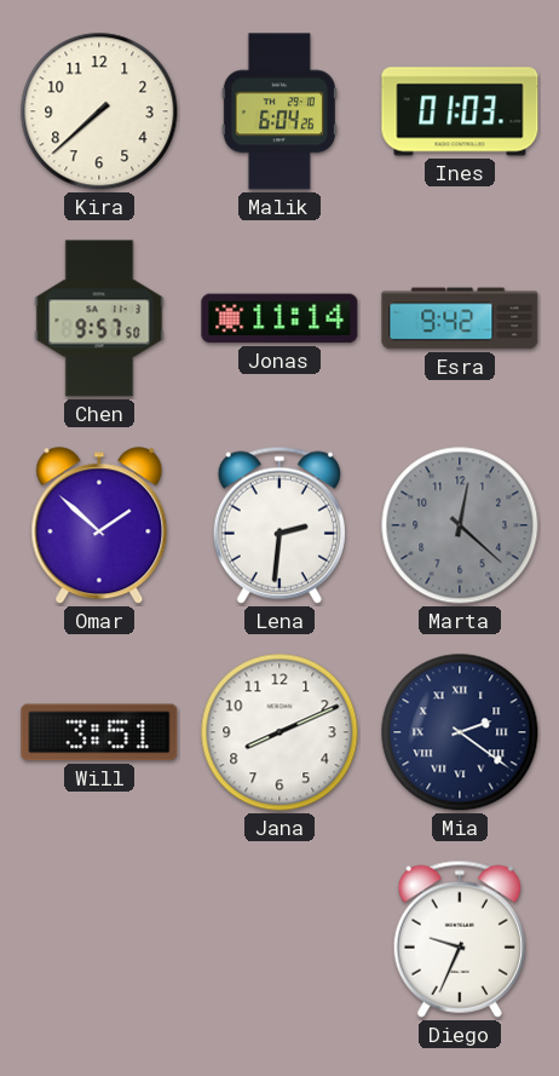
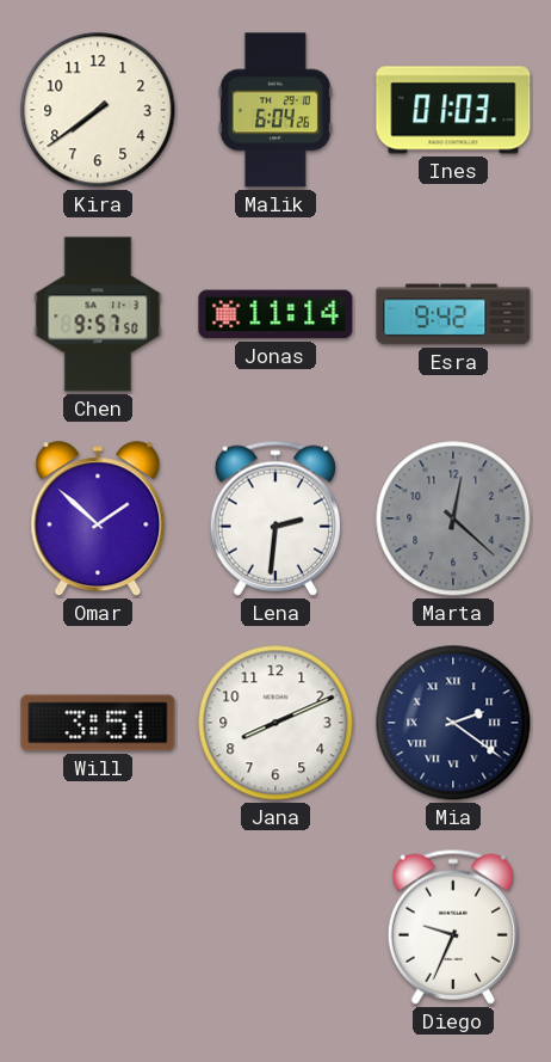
Kira: 7:38 -> 7:39 (98, 110)
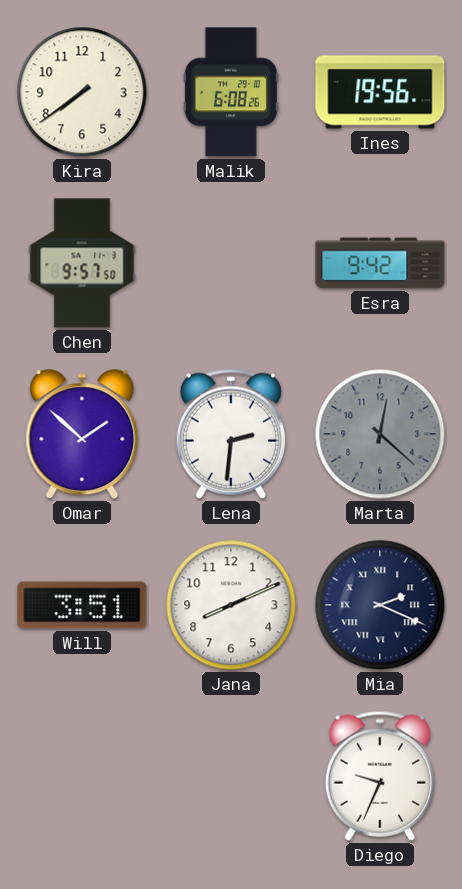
Malik: 6:04 -> 6:08 (231, 92)
Ines: 01:03 -> 19:56 (380, 92)
Jonas: 11:14 -> none (275, 314)
Mia: 2:21 -> 2:19 (380, 605)
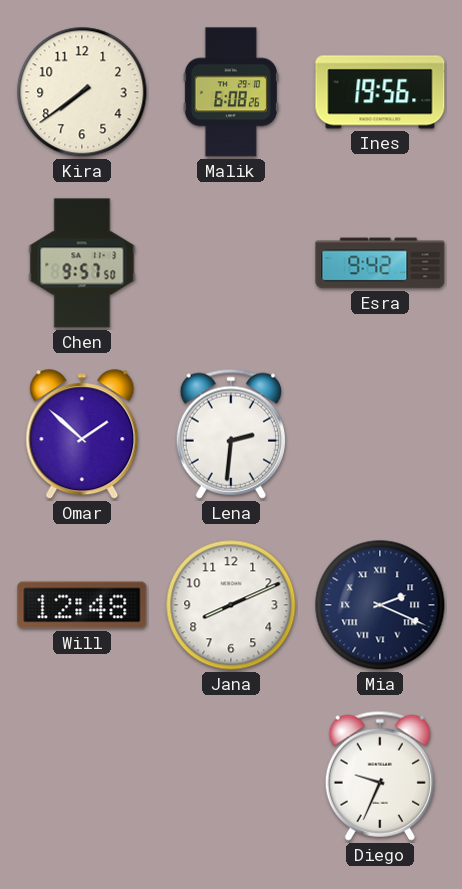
Marta: 12:22 -> none (380, 434)
Will: 3:51 -> 12:48 (82, 605)
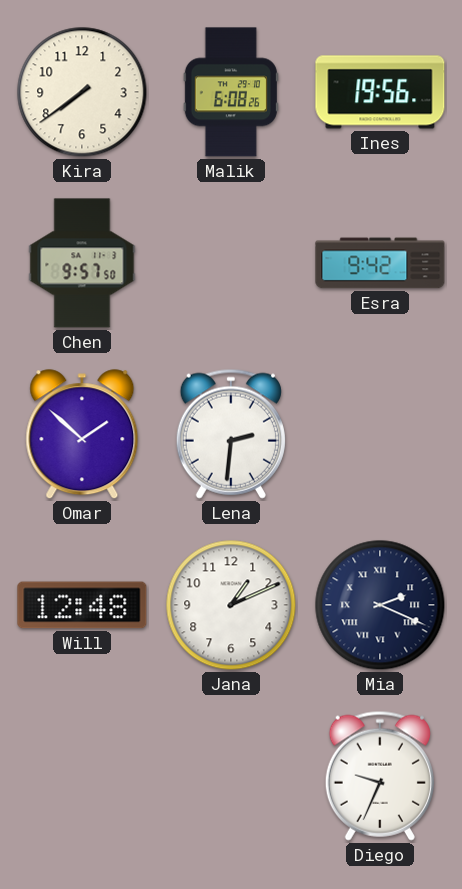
Jana: 8:11 -> 1:11 (231, 605)
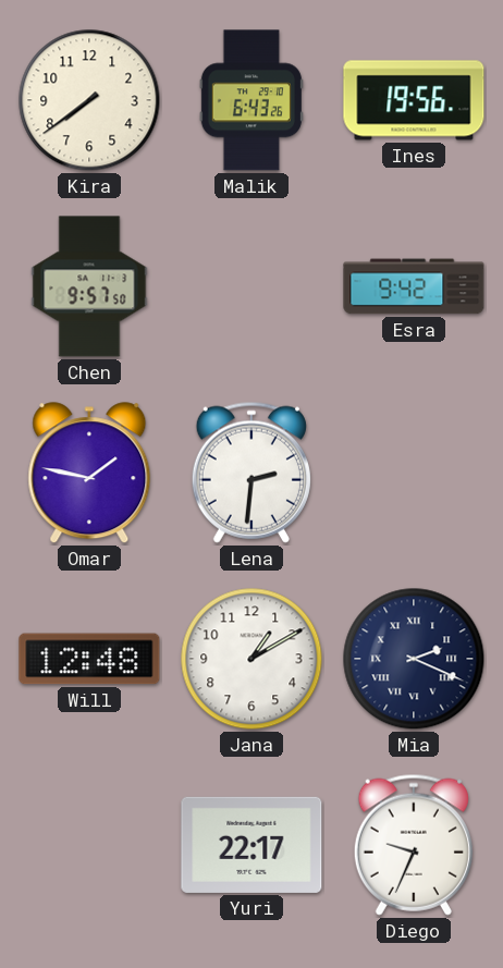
Malik: 6:08 -> 6:43 (251, 100)
Omar: 1:52 -> 1:47 (89, 474)
Jana: 1:11 -> 1:10 (251, 659)
Yuri: none -> 22:17 (251, 845)
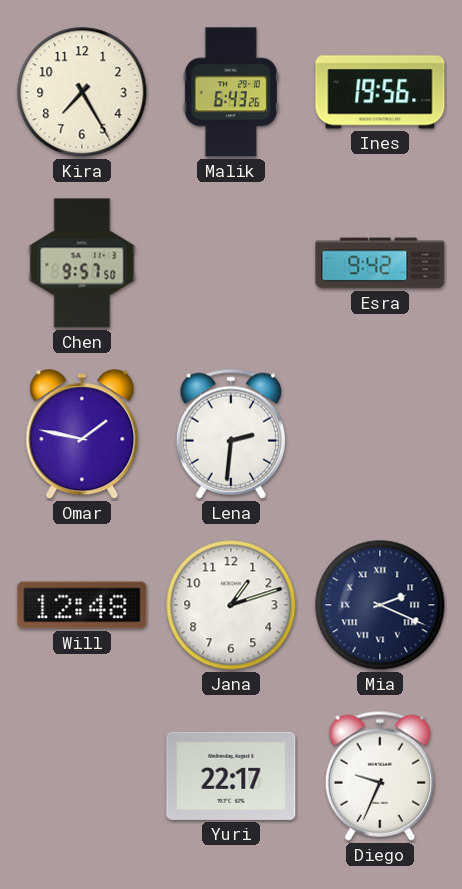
Kira: 7:39 -> 7:25 (82, 92)
Jana: 1:10 -> 1:12 (231, 605)
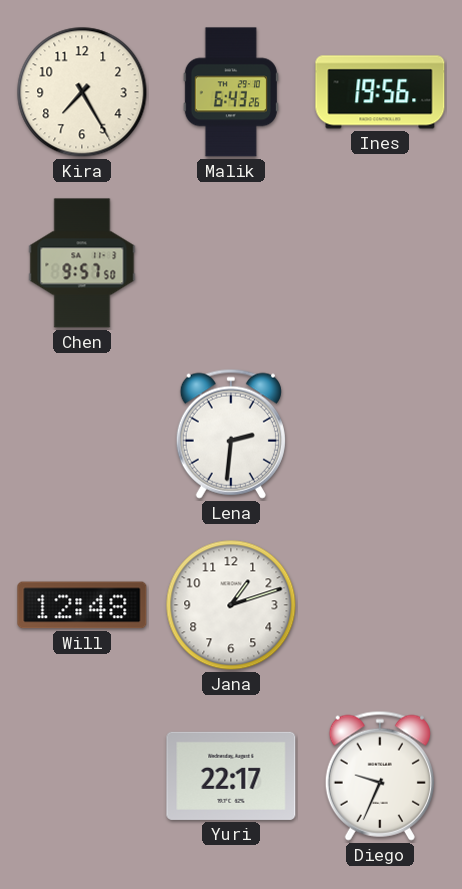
Esra: 9:42 -> none (380, 263)
Omar: 1:47 -> none (82, 435)
Mia: 2:19 -> none (380, 605)
